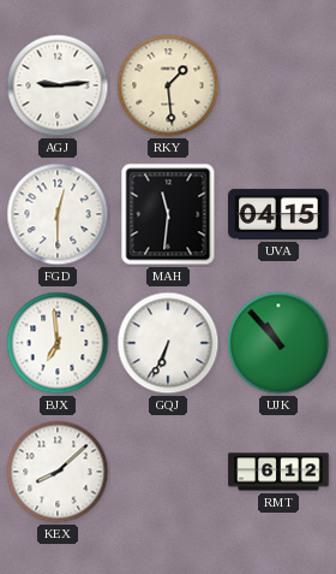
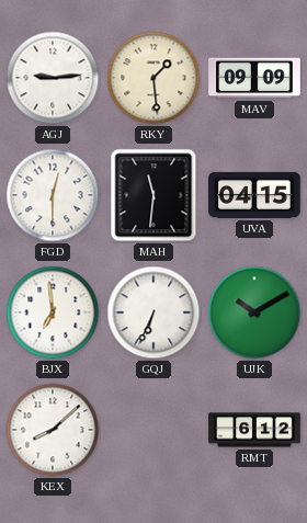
MAV: none -> 09:09 (254, 78)
UJK: 10:53 -> 10:10 (254, 312)
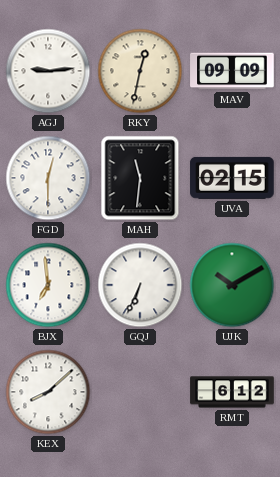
RKY: 1:29 -> 12:32 (140, 71)
UVA: 04:15 -> 02:15 (232, 178)
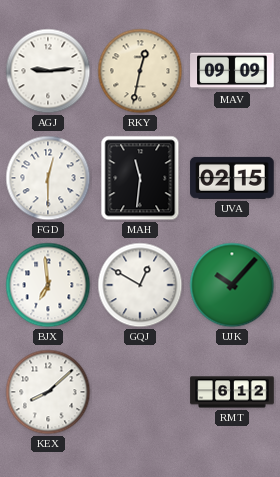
GQJ: 6:34 -> 12:50 (140, 285)
UJK: 10:10 -> 10:07 (232, 285)
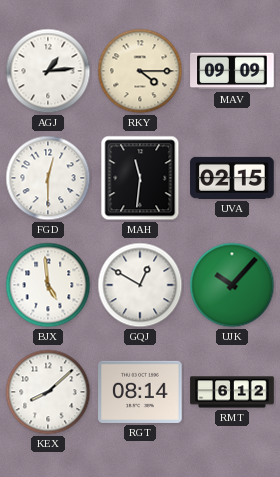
AGJ: 9:14 -> 1:14 (48, 71)
RKY: 12:32 -> 4:15 (140, 71)
BJX: 6:59 -> 4:59 (48, 285)
RGT: none -> 08:14 (140, 392)
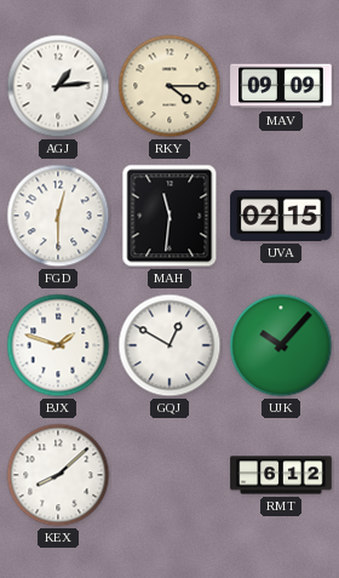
BJX: 4:59 -> 1:48 (58, 345)
RGT: 08:14 -> none (140, 392)
